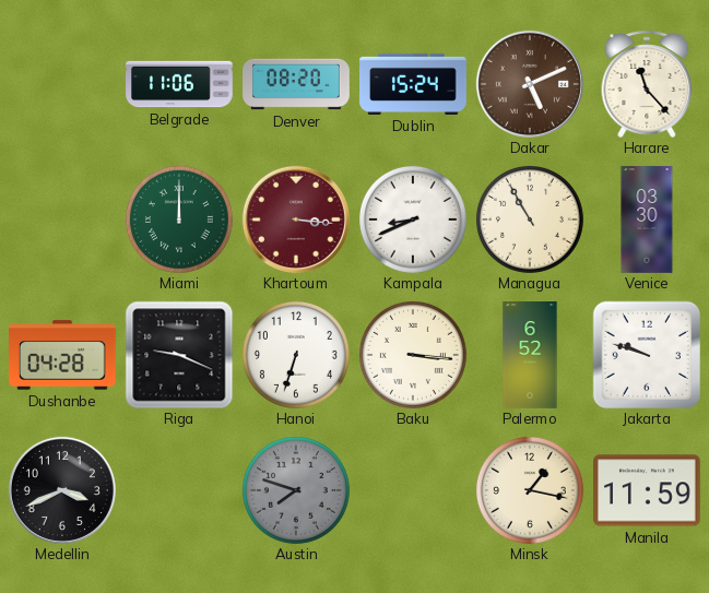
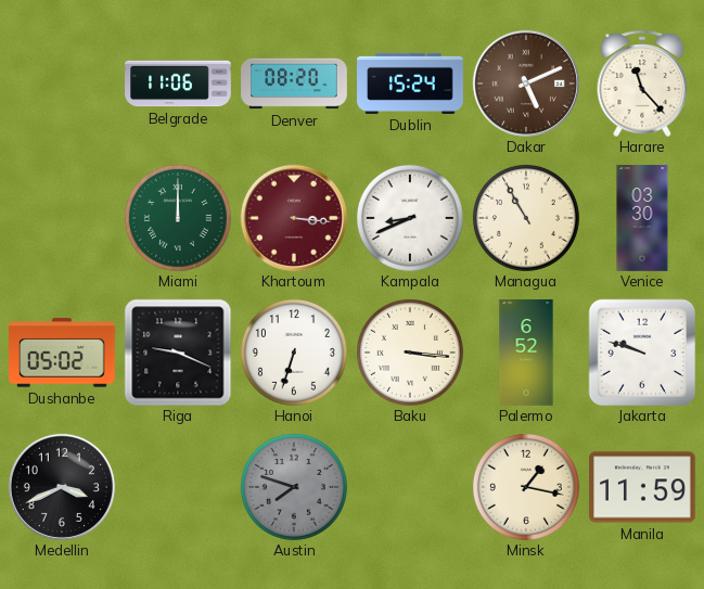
Dushanbe: 04:28 -> 05:02 (63, 353)
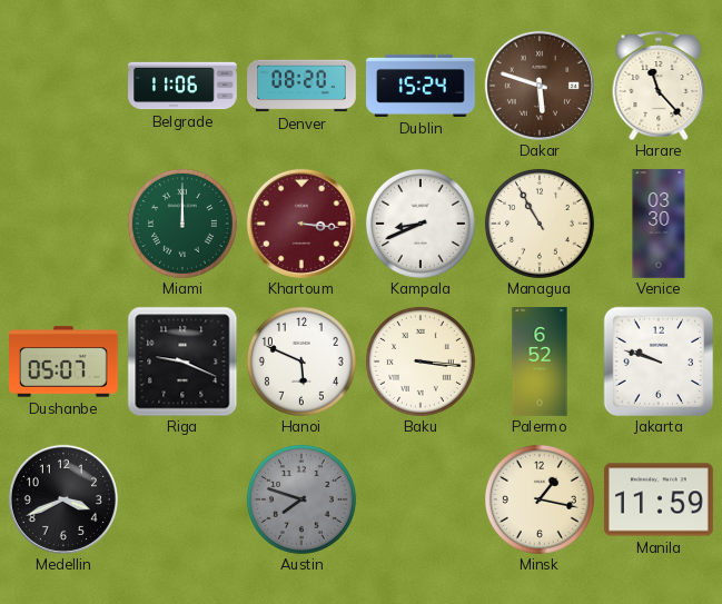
Dakar: 5:11 -> 5:48 (540, 86)
Dushanbe: 05:02 -> 05:07 (65, 362)
Hanoi: 6:33 -> 5:49 (301, 362)
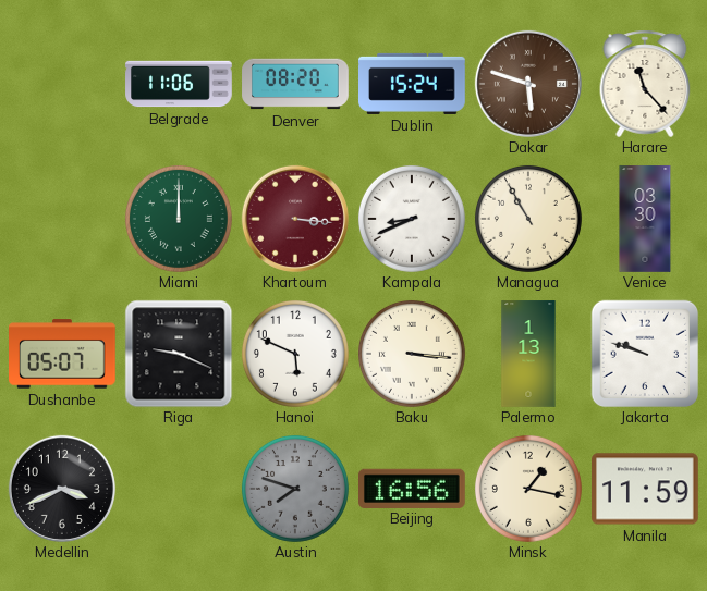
Palermo: 6:52 -> 1:13 (528, 354)
Beijing: none -> 16:56 (412, 488)
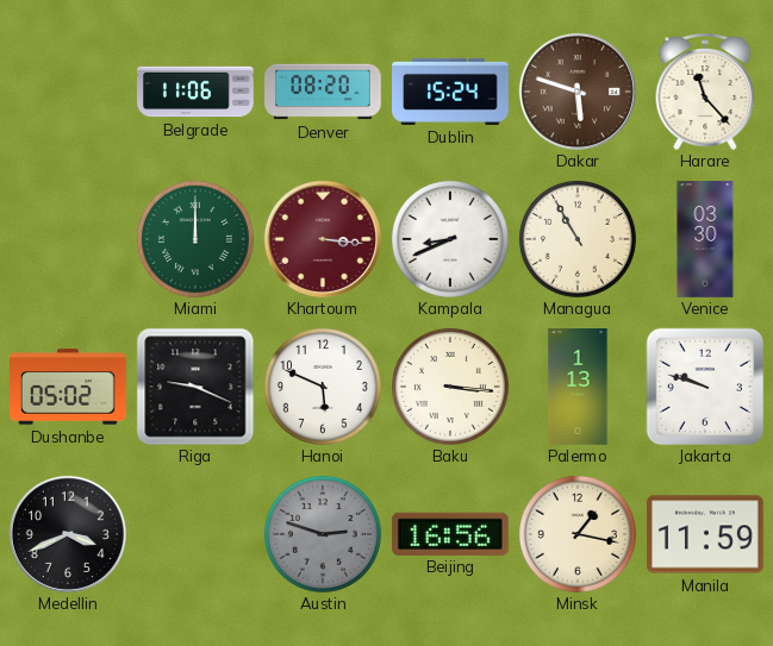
Dushanbe: 05:07 -> 05:02 (69, 387)
Austin: 7:48 -> 2:48 (323, 534)
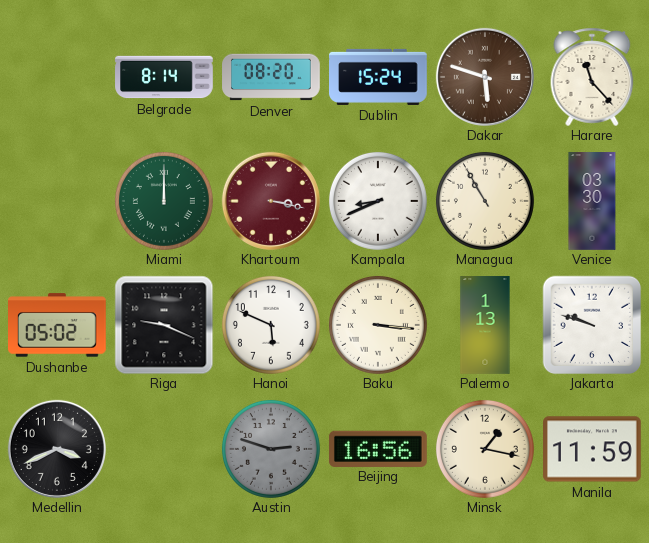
Belgrade: 11:06 -> 8:14 (164, 77)
Khartoum: 3:16 -> 3:17 (271, 201)
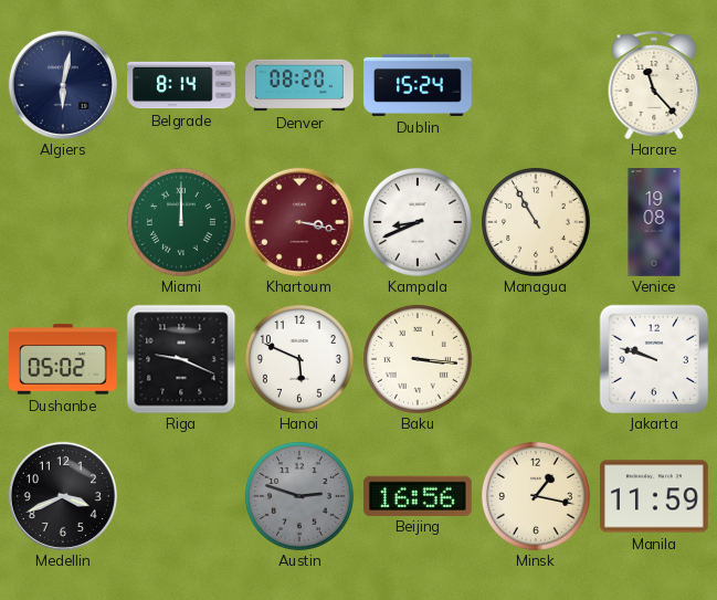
Algiers: none -> 6:02 (63, 85)
Dakar: 5:48 -> none (485, 77)
Venice: 03:30 -> 19:08 (654, 222)
Palermo: 1:13 -> none (485, 325)
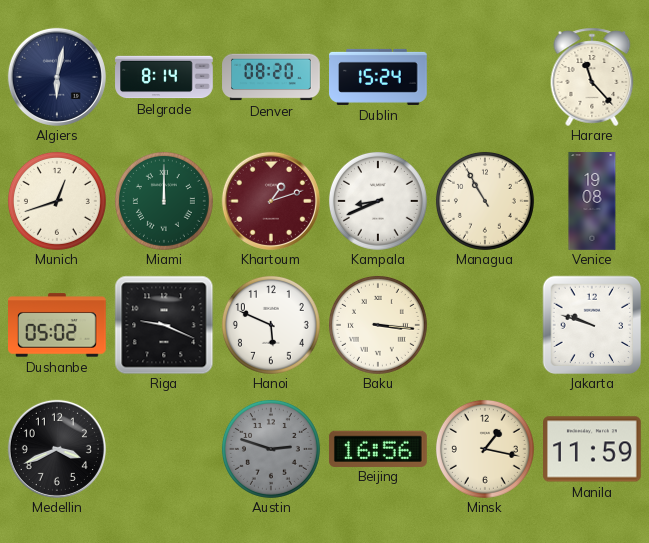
Munich: none -> 12:42 (57, 201)
Khartoum: 3:17 -> 1:12 (271, 201)
